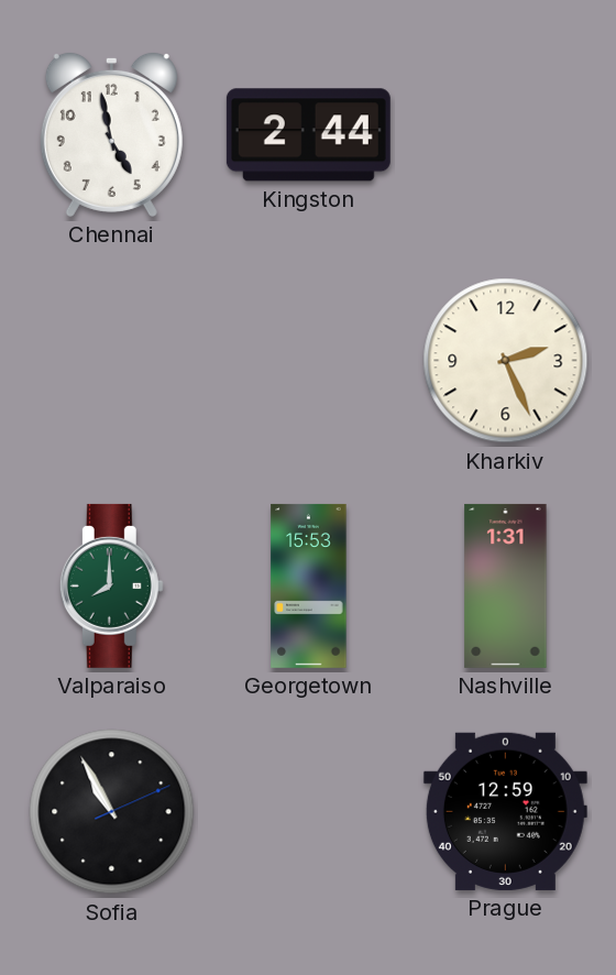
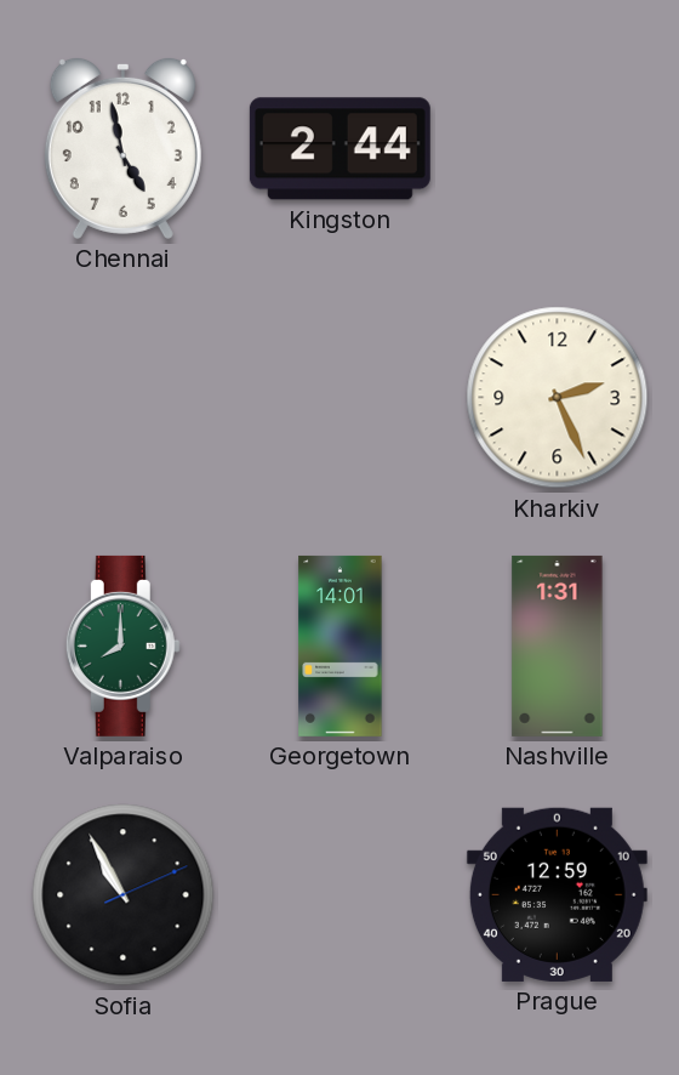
Georgetown: 15:53 -> 14:01 (341, 645)
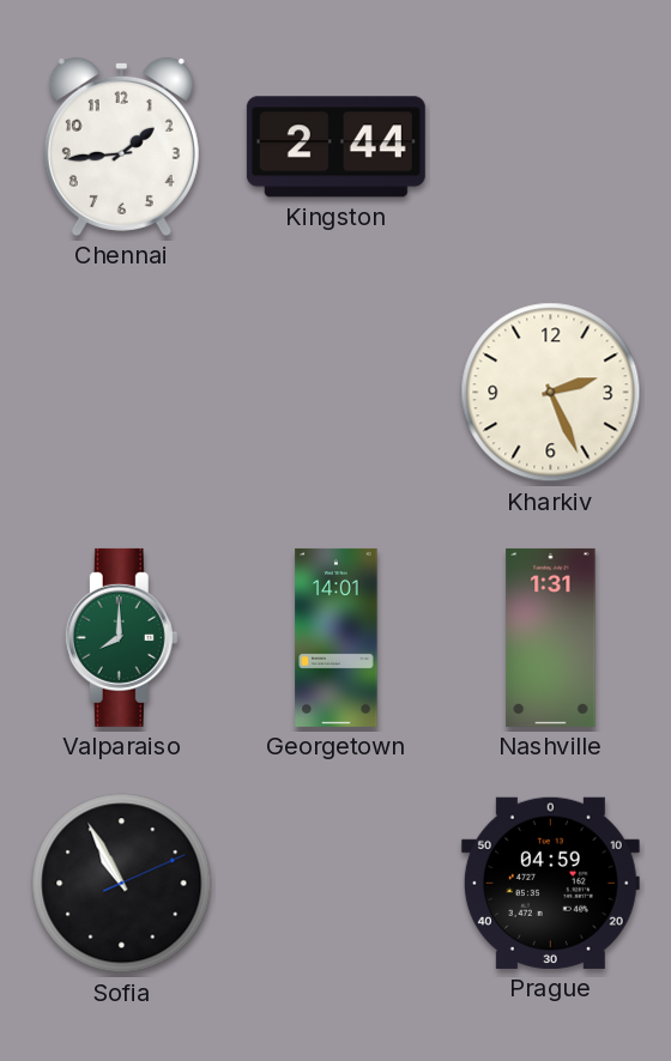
Chennai: 4:58 -> 1:44 (121, 146)
Prague: 12:59 -> 04:59 (550, 883)
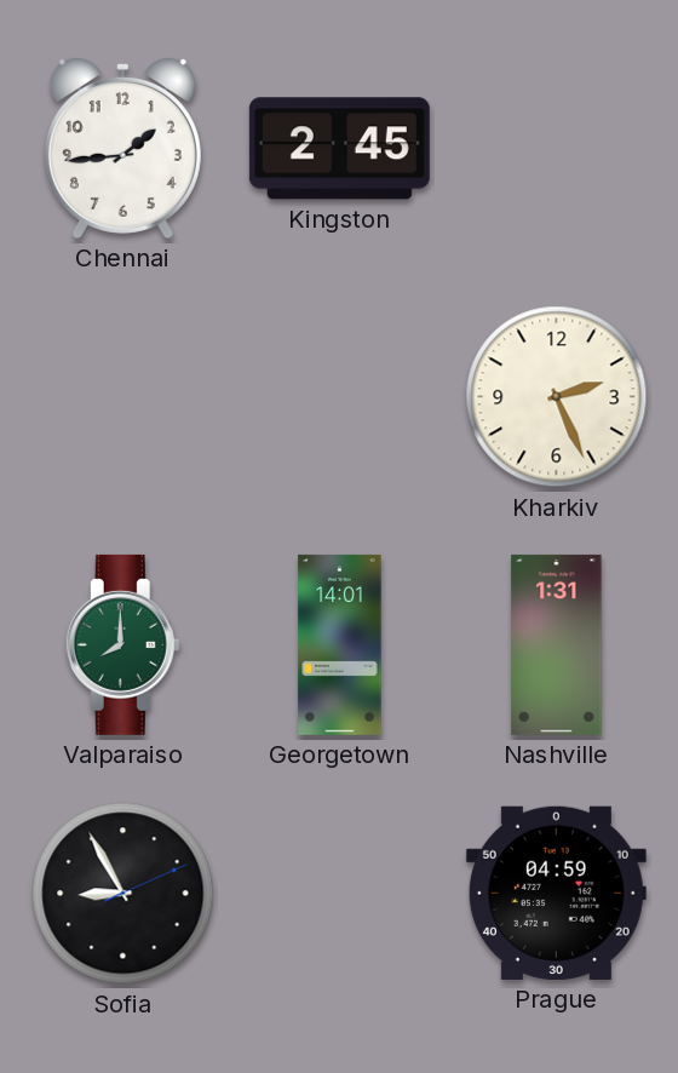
Kingston: 2:44 -> 2:45 (339, 149)
Sofia: 10:55 -> 8:55 (123, 894)
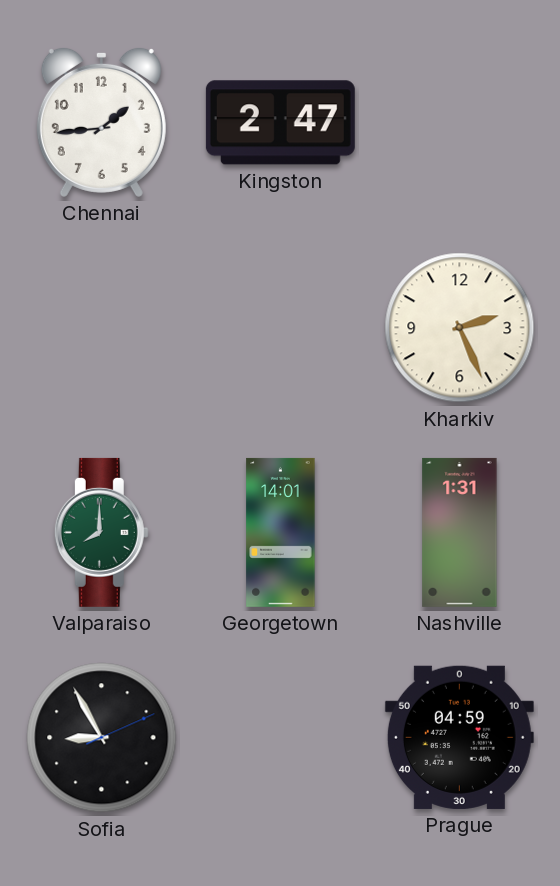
Kingston: 2:45 -> 2:47 (280, 123)
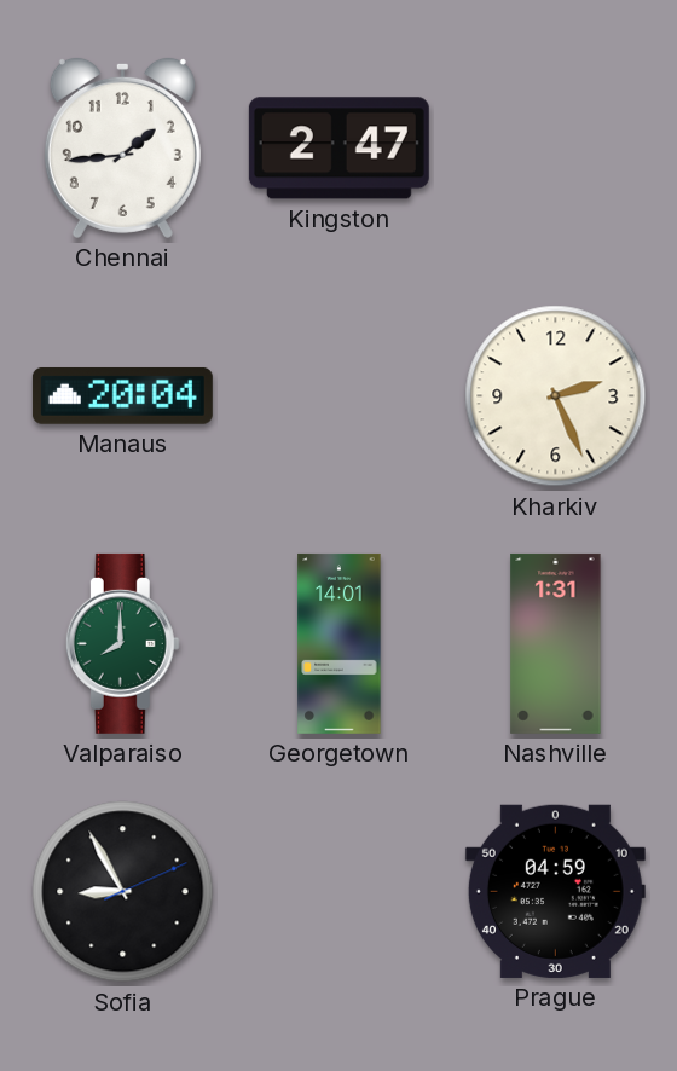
Manaus: none -> 20:04 (122, 396)
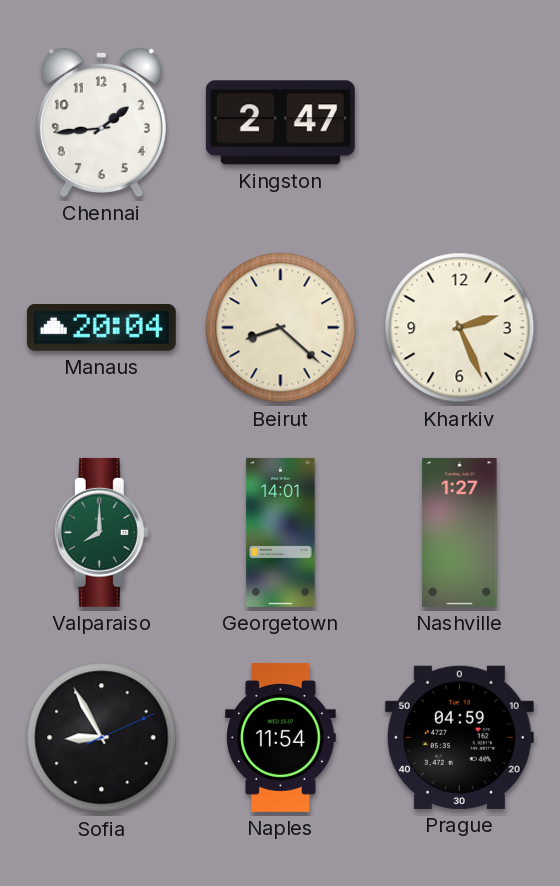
Beirut: none -> 8:22 (281, 328)
Nashville: 1:31 -> 1:27 (460, 532)
Naples: none -> 11:54 (281, 737)
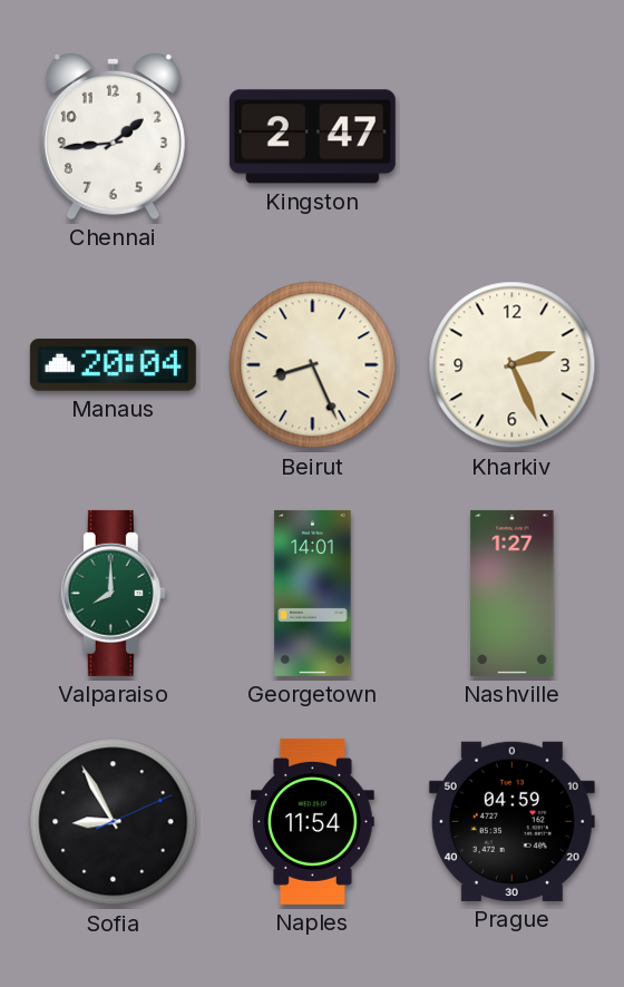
Beirut: 8:22 -> 8:26 (313, 365)
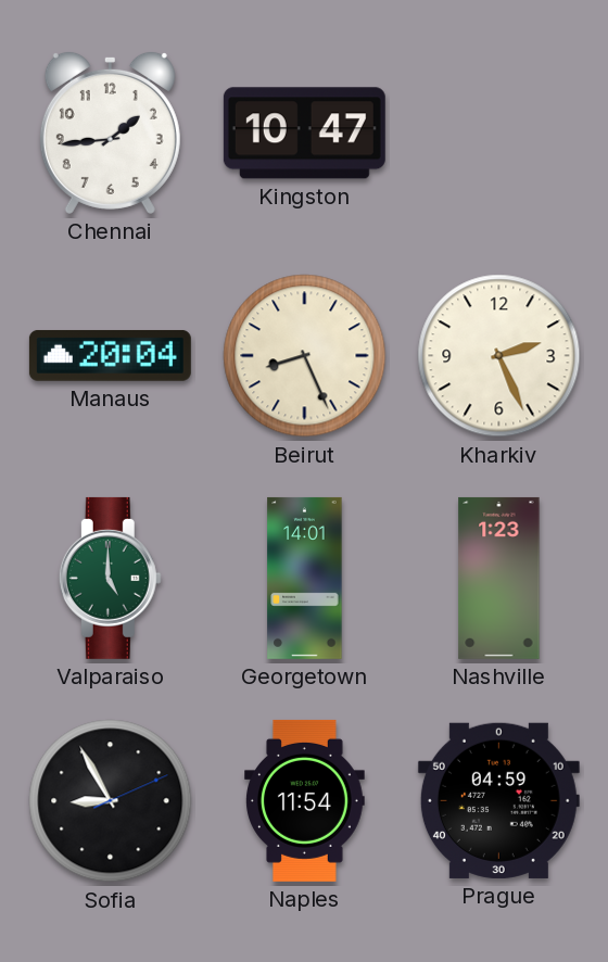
Kingston: 2:47 -> 10:47 (304, 134)
Valparaiso: 8:00 -> 5:00 (110, 578)
Nashville: 1:27 -> 1:23 (499, 578)
